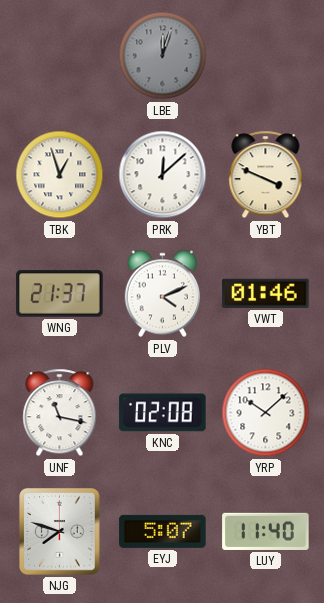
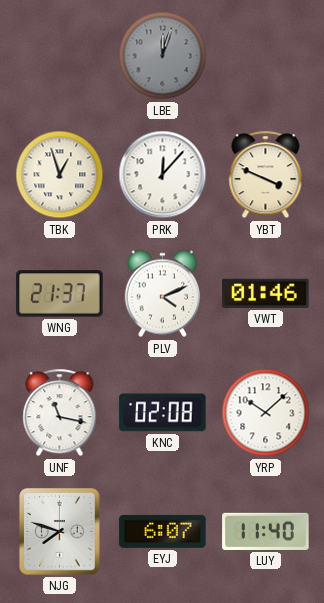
PRK: 12:08 -> 12:07 (163, 175)
EYJ: 5:07 -> 6:07 (163, 531)
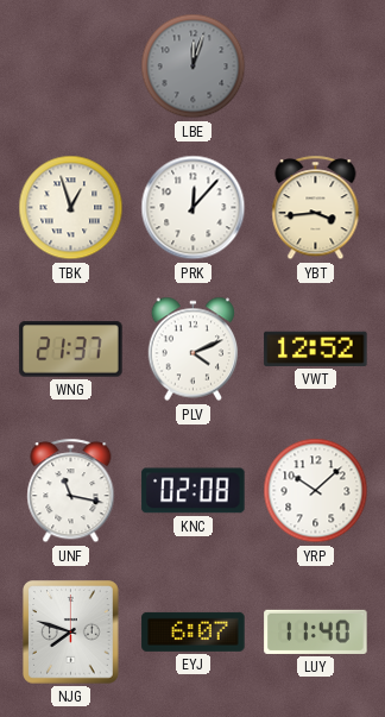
YBT: 3:49 -> 3:44 (316, 208)
VWT: 01:46 -> 12:52 (316, 348)
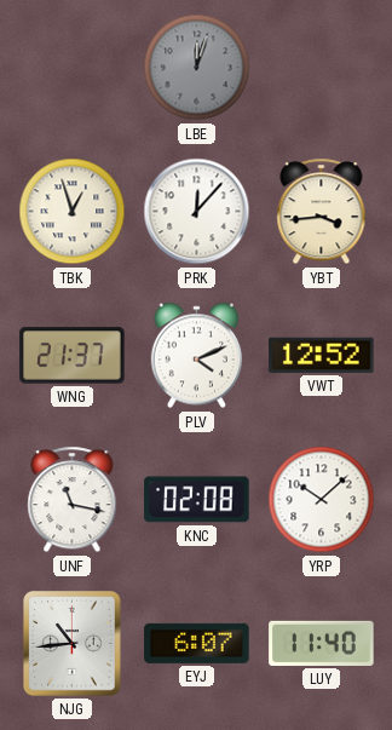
NJG: 7:48 -> 10:44 (73, 644)
